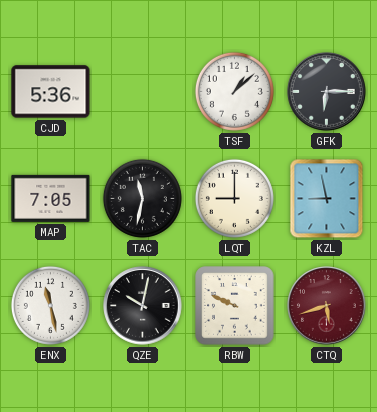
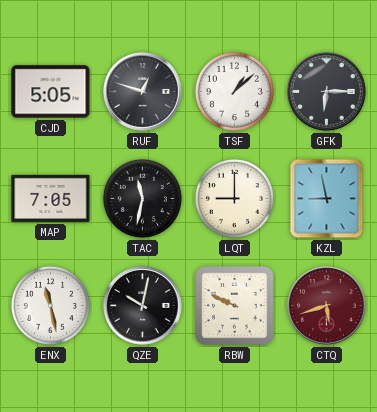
CJD: 5:36 -> 5:05 (51, 92)
RUF: none -> 12:48 (143, 92)
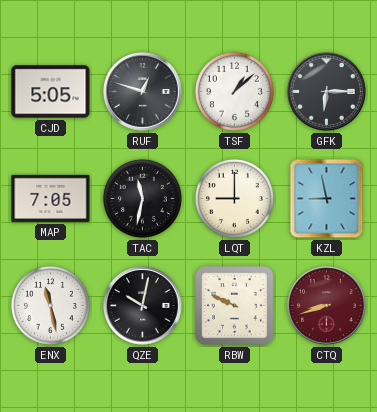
CTQ: 5:42 -> 8:42 (327, 306)
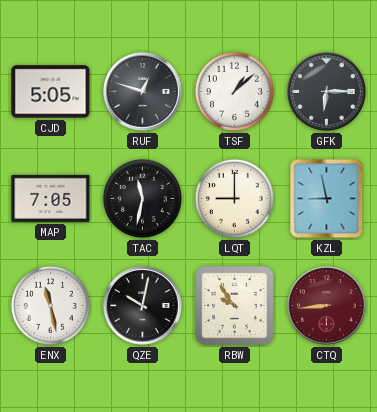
RBW: 9:49 -> 9:54 (235, 306)
CTQ: 8:42 -> 8:44 (327, 306)
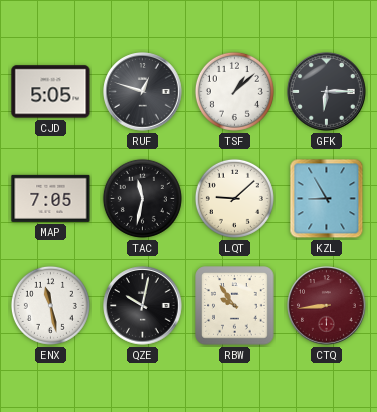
LQT: 9:00 -> 9:08 (234, 198)
KZL: 8:58 -> 8:55 (327, 199)
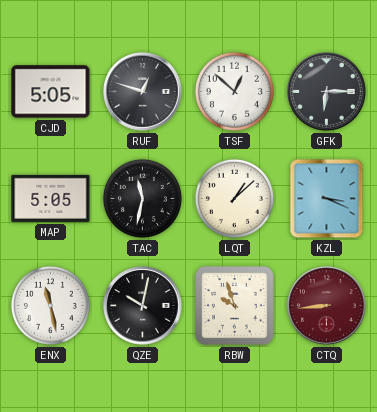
TSF: 1:08 -> 12:52 (234, 91)
MAP: 7:05 -> 5:05 (51, 198)
LQT: 9:08 -> 1:08 (234, 198)
KZL: 8:55 -> 3:19 (327, 199)
RBW: 9:54 -> 9:57 (235, 306)
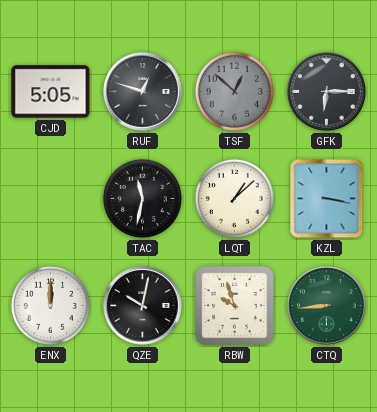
TSF dial: white -> grey (234, 91)
MAP: 5:05 -> none (51, 198)
KZL: 3:19 -> 3:17 (327, 199)
ENX: 11:28 -> 12:00 (50, 305)
CTQ dial: burgundy -> green (327, 306)
